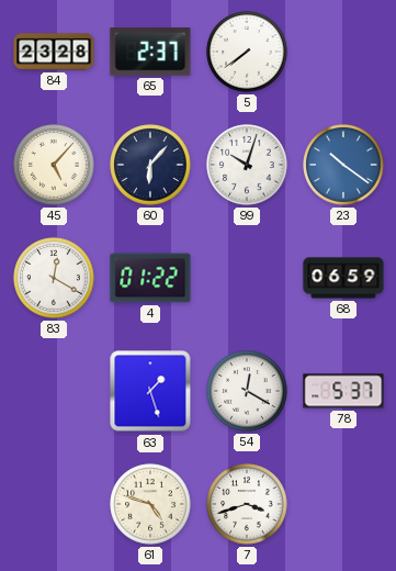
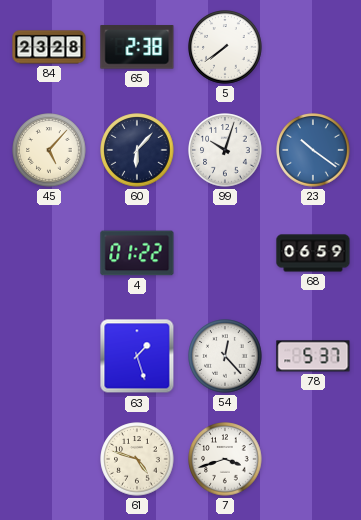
65: 2:37 -> 2:38 (137, 47)
83: 12:20 -> none (54, 278)
54: 12:20 -> 12:23 (225, 356)
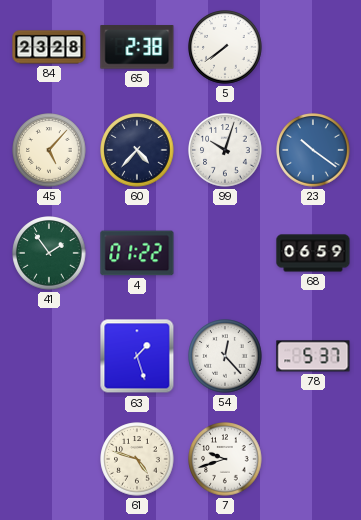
60: 6:07 -> 4:37 (137, 150)
41: none -> 1:54 (49, 253)
7: 3:42 -> 9:42 (225, 459)
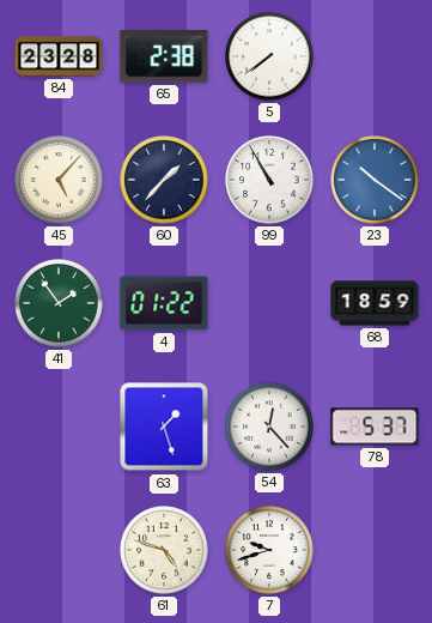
60: 4:37 -> 1:37 (164, 180)
99: 10:03 -> 10:55 (269, 180)
68: 06:59 -> 18:59 (375, 303)
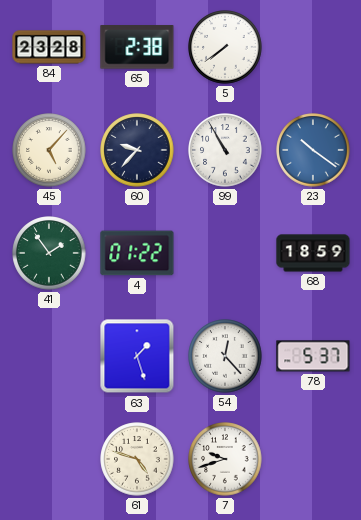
60: 1:37 -> 9:37 (137, 150)
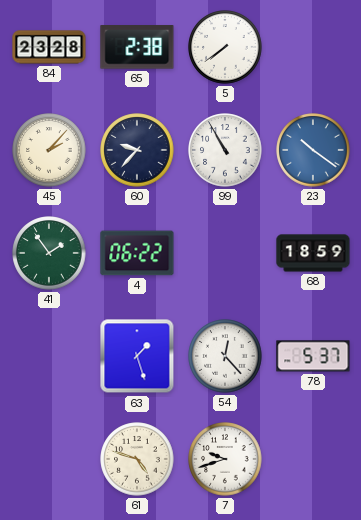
45: 5:07 -> 2:07 (49, 150)
4: 01:22 -> 06:22 (137, 253)
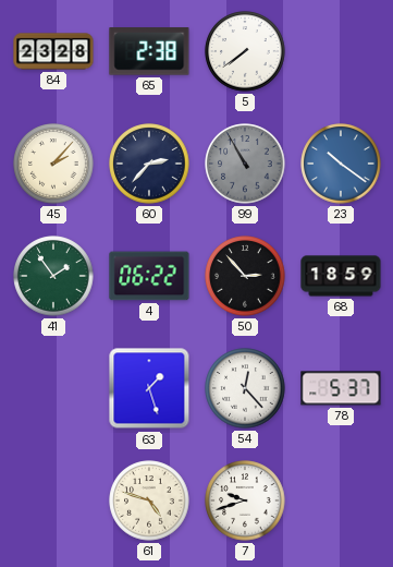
60: 9:37 -> 2:37 (149, 164)
99 dial: white -> grey (245, 164)
50: none -> 2:53 (245, 276)
